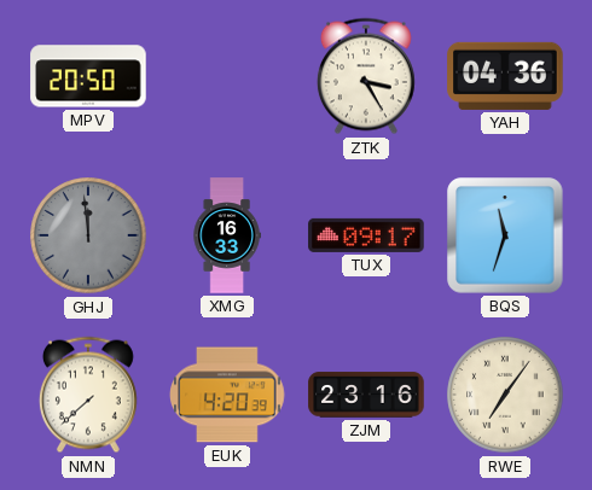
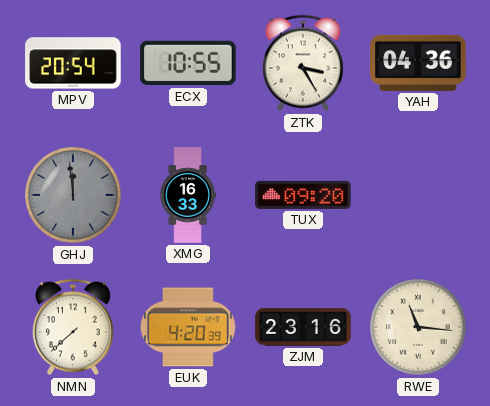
MPV: 20:50 -> 20:54 (73, 63)
ECX: none -> 10:55 (188, 63)
TUX: 09:17 -> 09:20 (303, 195)
BQS: 11:33 -> none (505, 235)
RWE: 7:06 -> 11:16 (418, 327)
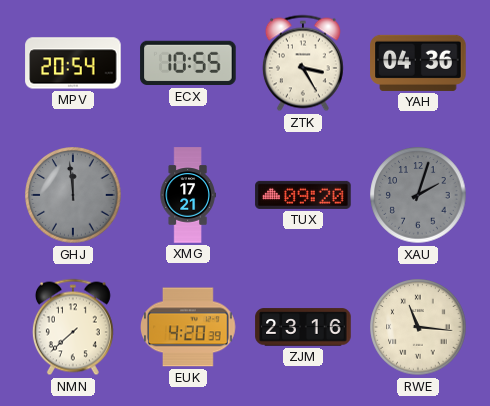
XMG: 16:33 -> 17:21 (188, 195)
XAU: none -> 2:03 (418, 195)
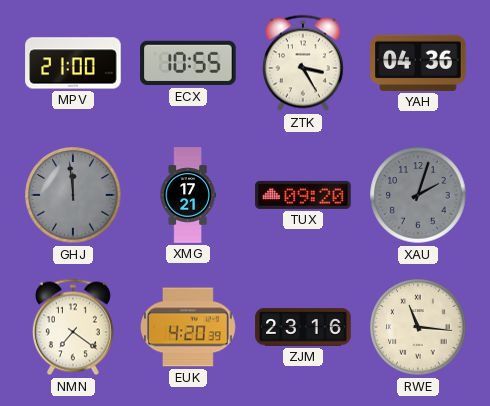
MPV: 20:54 -> 21:00 (73, 63)
NMN: 7:38 -> 7:21 (73, 327)
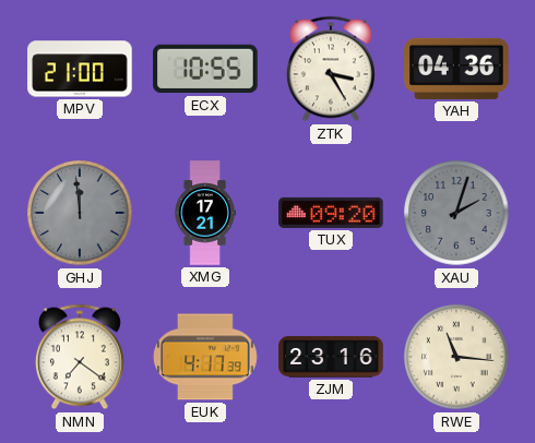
EUK: 4:20 -> 4:17 (205, 357)
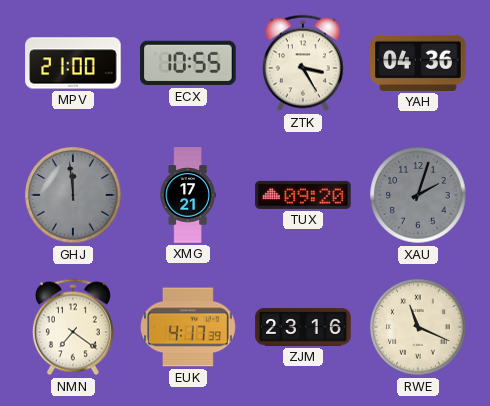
RWE: 11:16 -> 11:19 (418, 327)
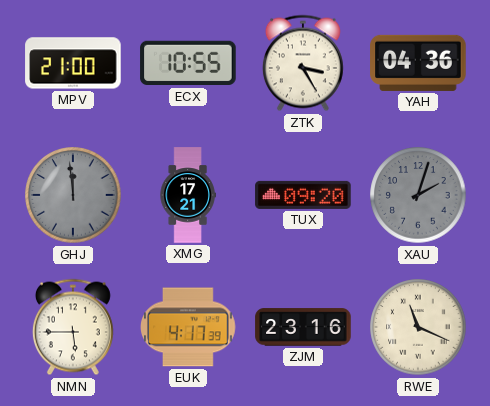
NMN: 7:21 -> 5:45 (73, 327)
